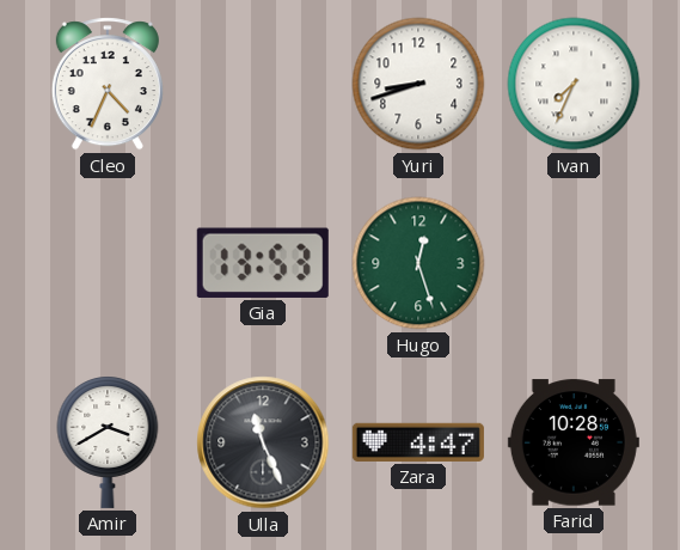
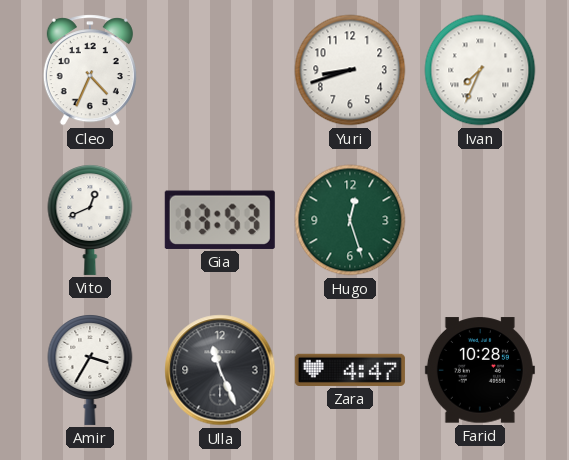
Vito: none -> 12:41 (90, 220)
Amir: 3:40 -> 3:35 (90, 370)
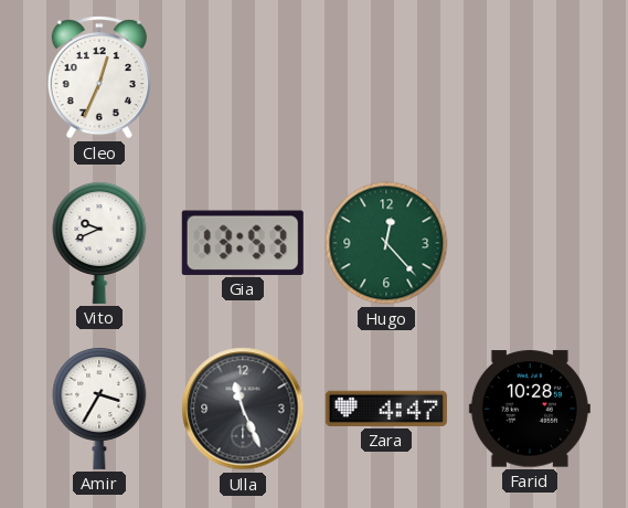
Cleo: 4:34 -> 12:34 (99, 77)
Yuri: 8:42 -> none (350, 70)
Ivan: 7:34 -> none (480, 70)
Vito: 12:41 -> 9:41 (99, 243)
Hugo: 12:27 -> 12:23 (386, 243)
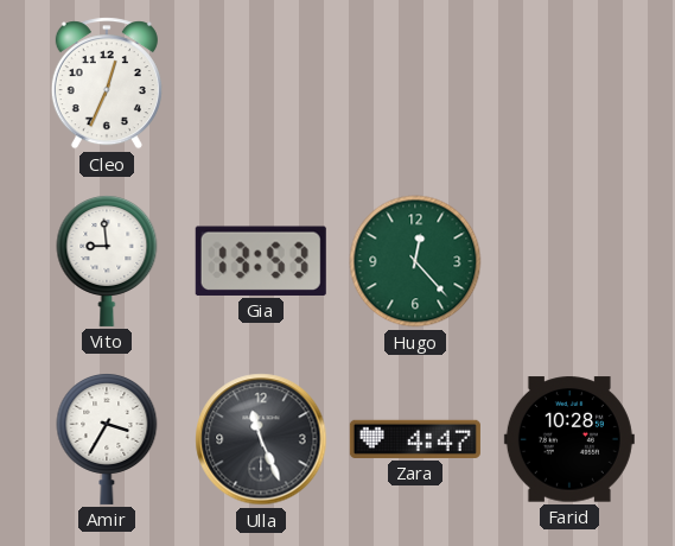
Vito: 9:41 -> 8:59 (107, 261)
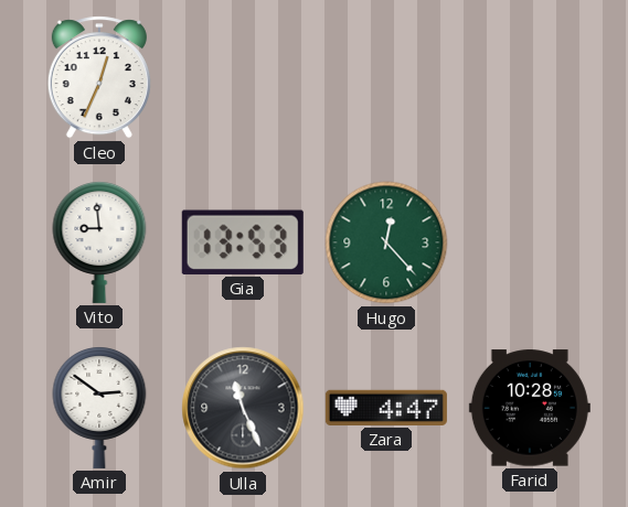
Amir: 3:35 -> 2:51 (99, 408)
